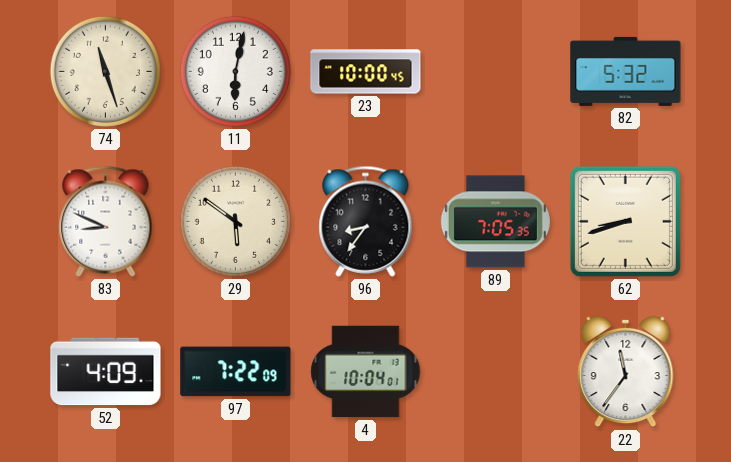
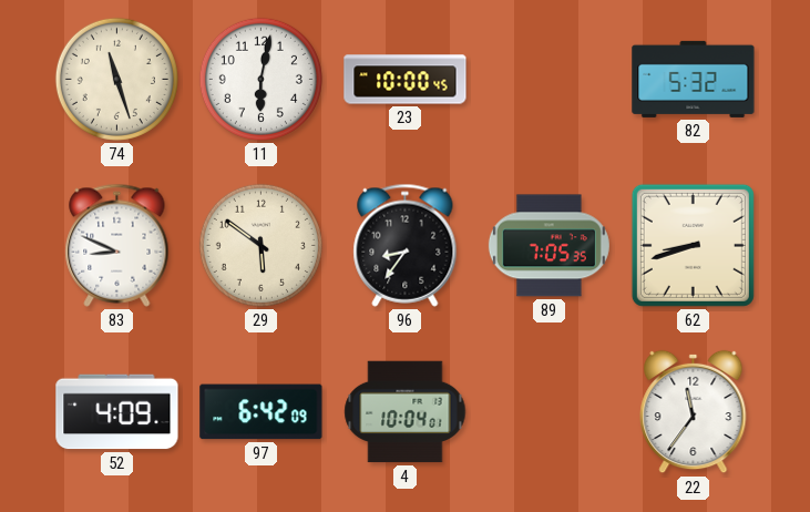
97: 7:22 -> 6:42 (262, 412)
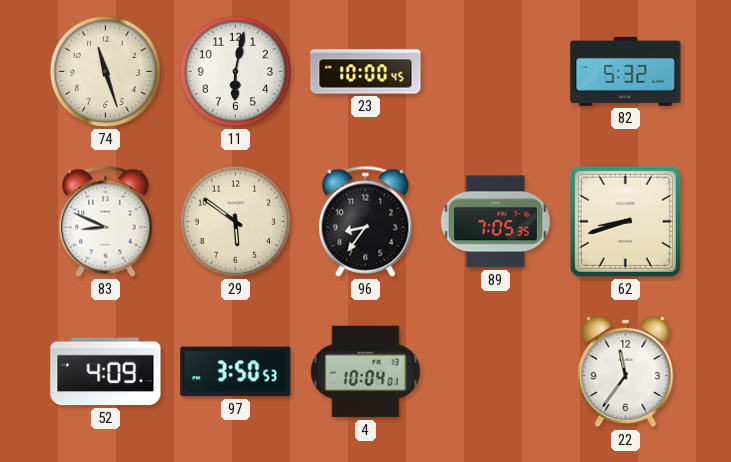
97: 6:42 -> 3:50 (236, 372)
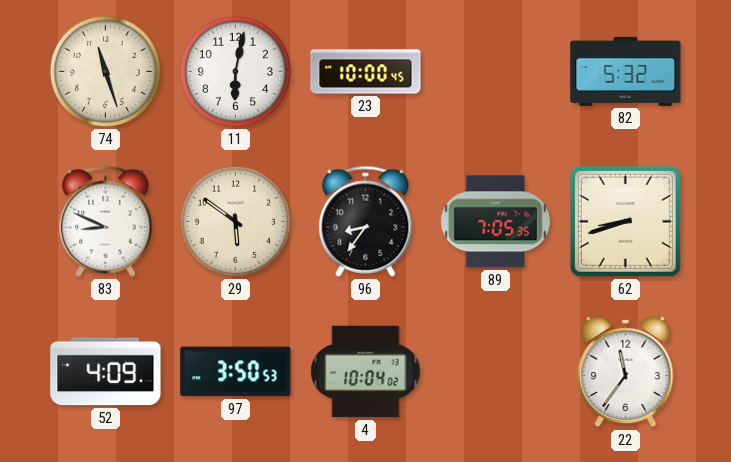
4: 10:04:01 -> 10:04:02 (366, 372)
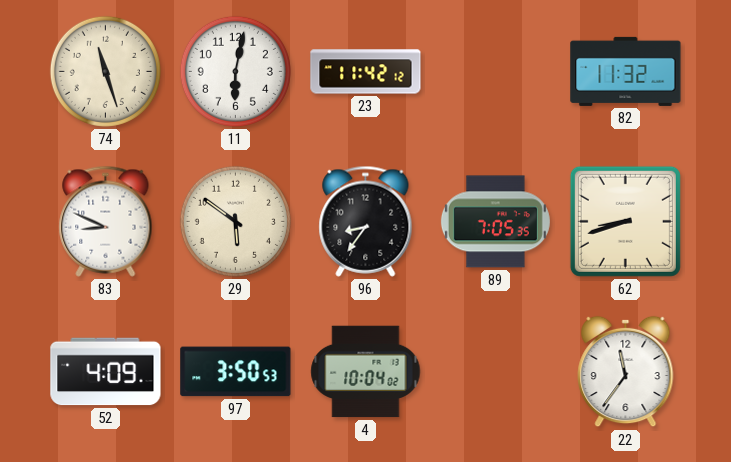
23: 10:00 -> 11:42 (366, 72)
82: 5:32 -> 11:32 (626, 71)
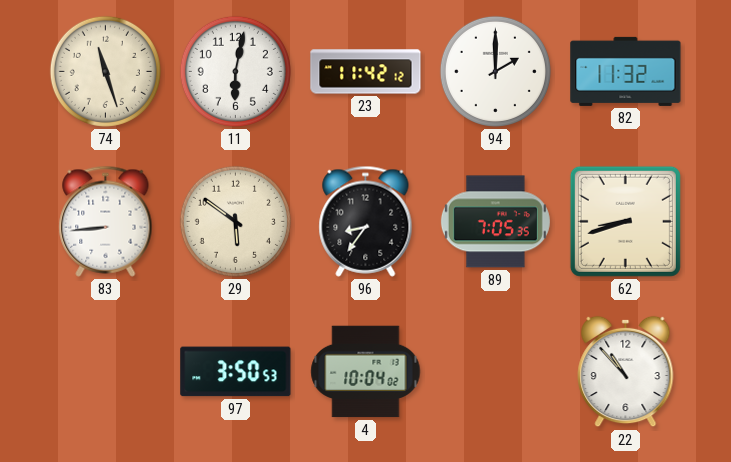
94: none -> 2:00 (495, 71)
83: 8:49 -> 8:44 (106, 221)
52: 4:09 -> none (106, 372)
22: 11:36 -> 10:53 (626, 372)
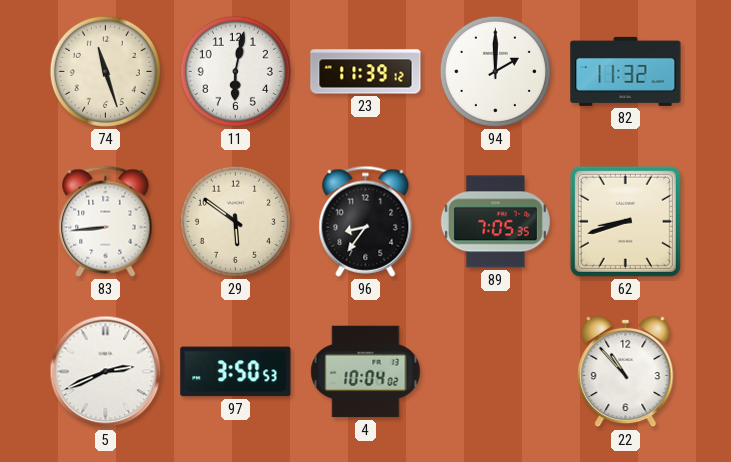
23: 11:42 -> 11:39 (366, 72)
5: none -> 2:41 (106, 372)
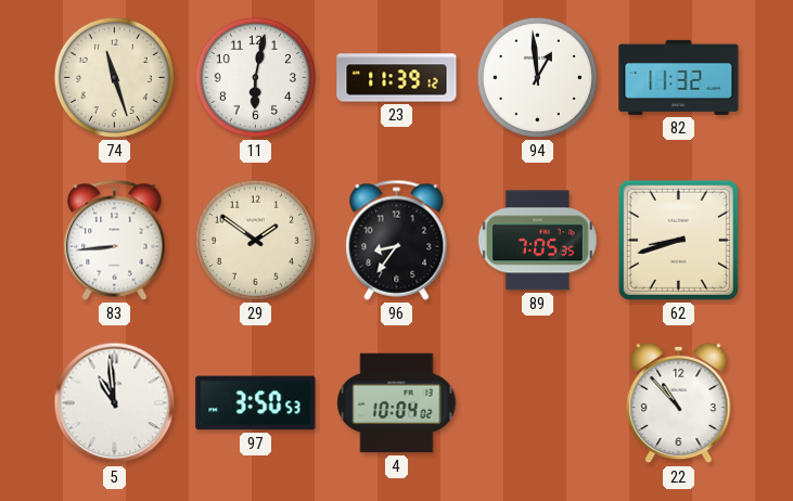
94: 2:00 -> 12:59 (537, 77)
29: 5:51 -> 1:51 (255, 240)
5: 2:41 -> 10:59 (115, 403)
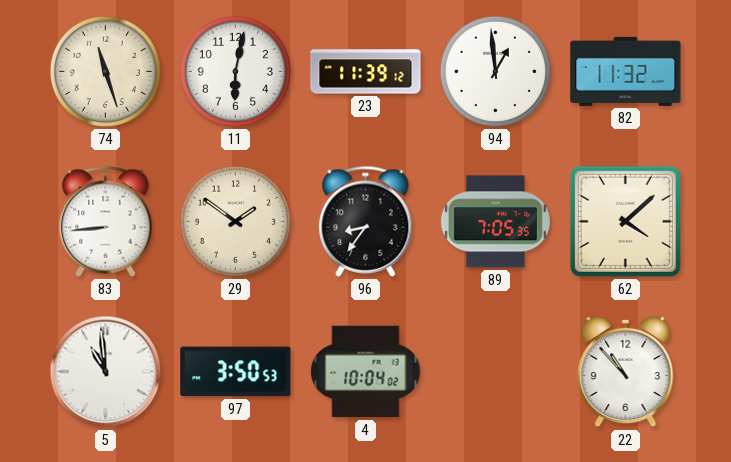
62: 8:42 -> 4:08 (625, 221)
